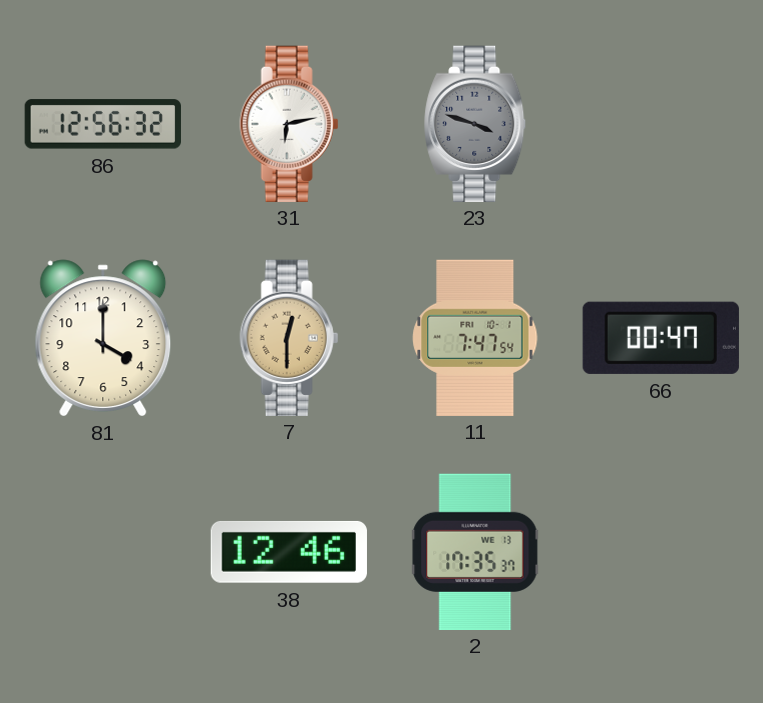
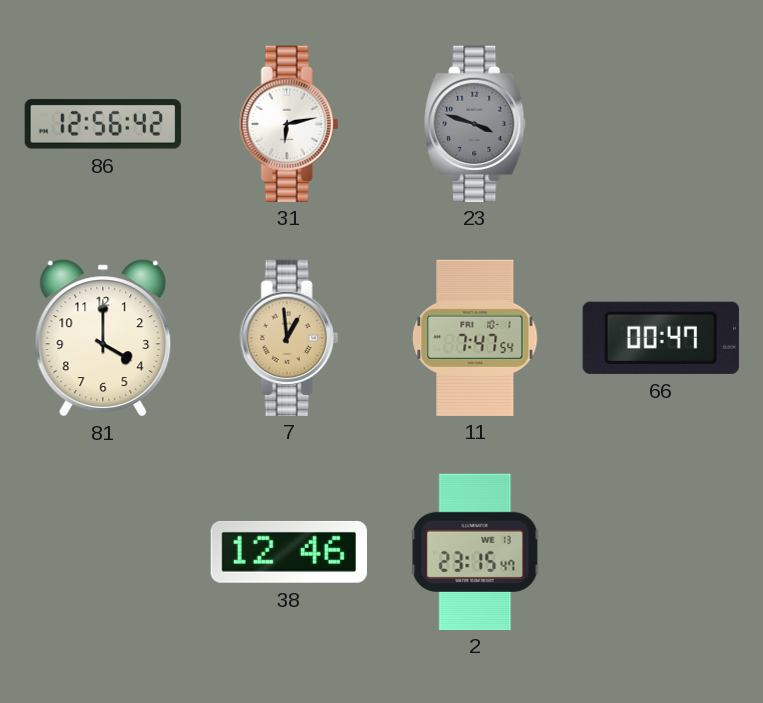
86: 12:56:32 -> 12:56:42 (103, 124)
7: 12:30 -> 12:59 (289, 337)
2: 17:35 -> 23:15 (475, 551)
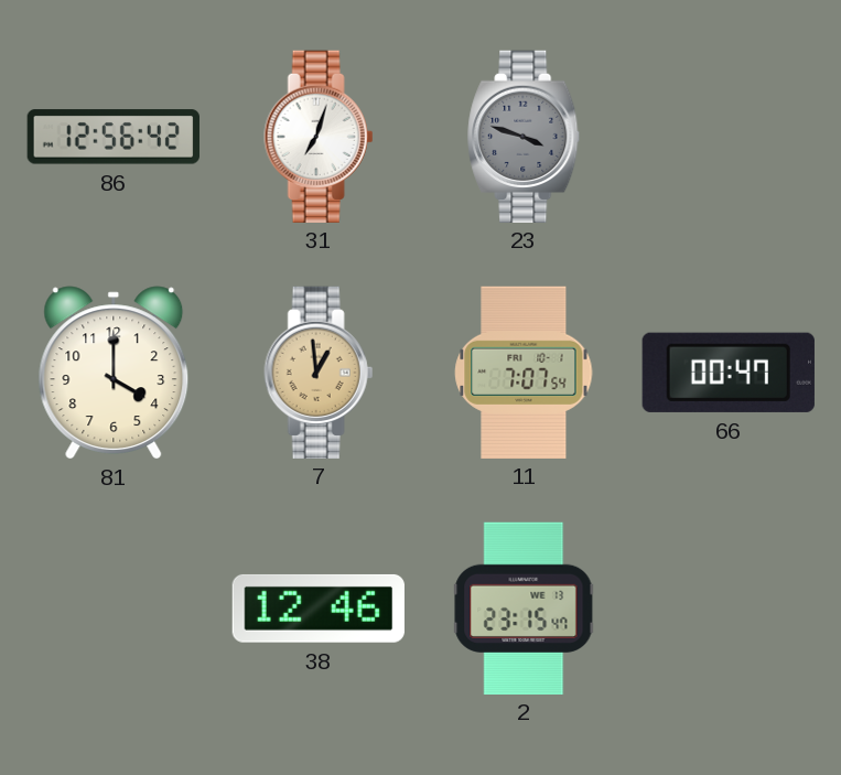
31: 6:13 -> 7:03 (319, 136)
11: 7:47 -> 7:07 (524, 372)
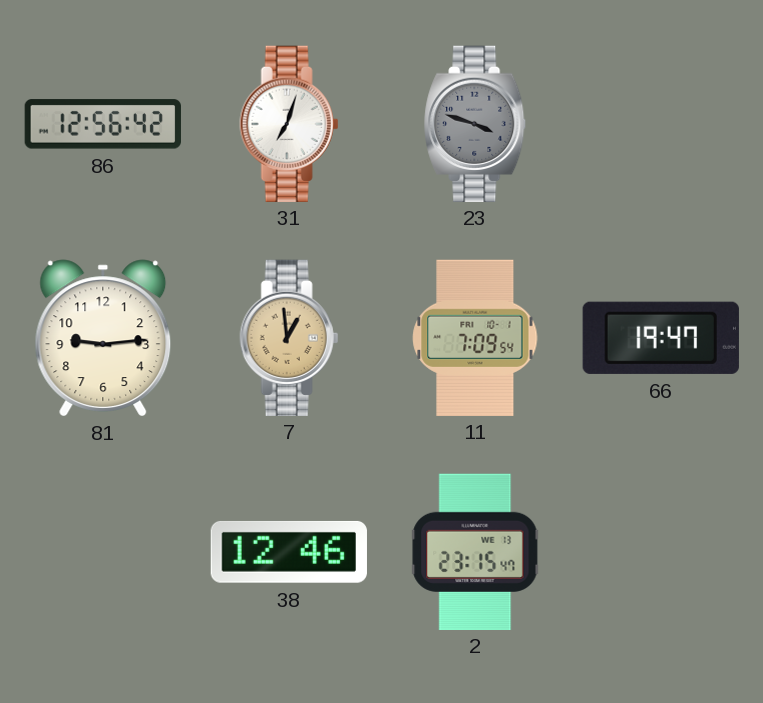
81: 4:00 -> 9:14 (103, 338)
11: 7:07 -> 7:09 (475, 337)
66: 00:47 -> 19:47 (661, 338)
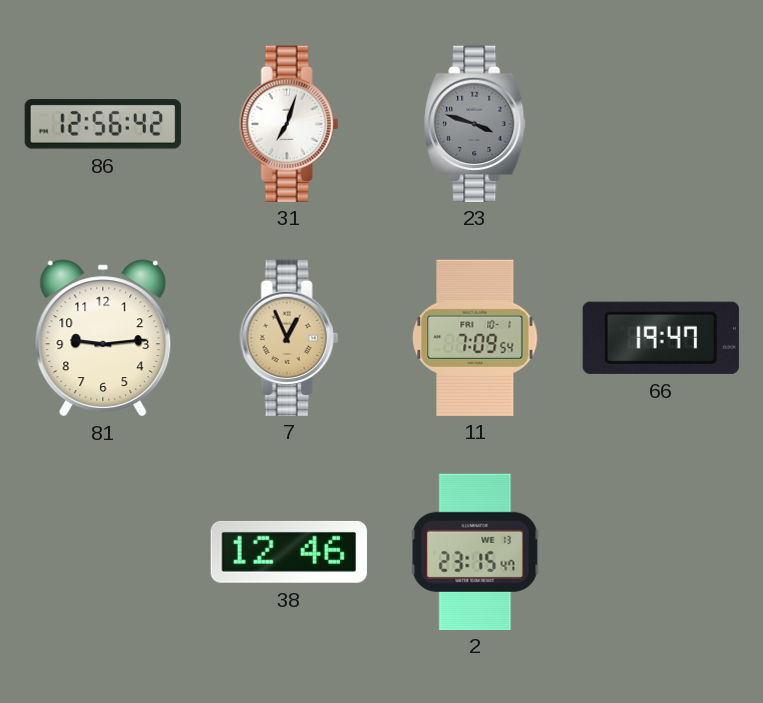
7: 12:59 -> 12:56 (289, 337)
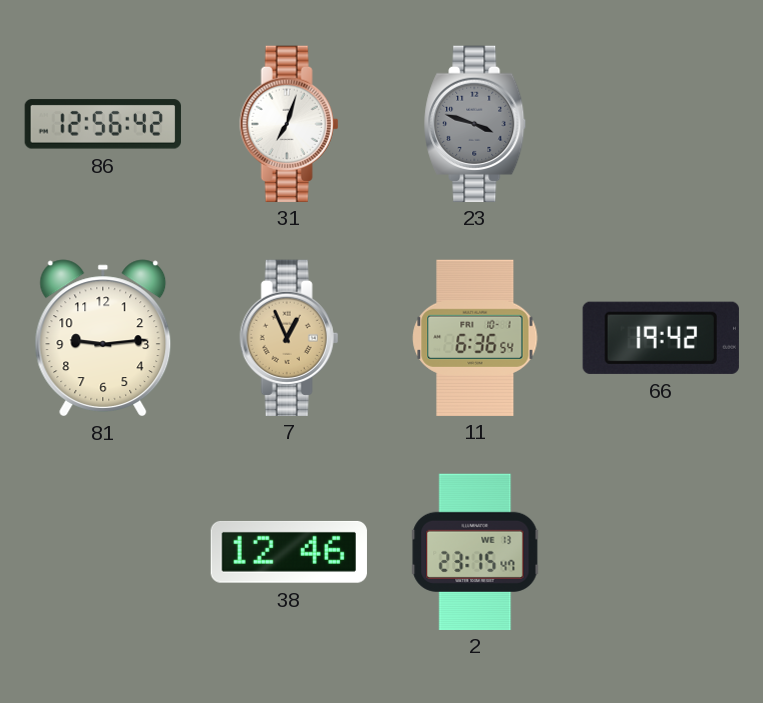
11: 7:09 -> 6:36 (475, 337)
66: 19:47 -> 19:42 (661, 338)
